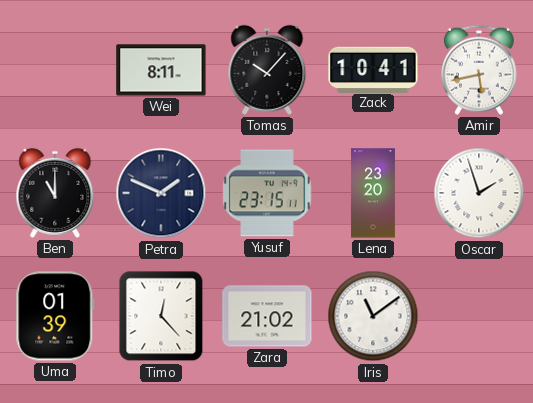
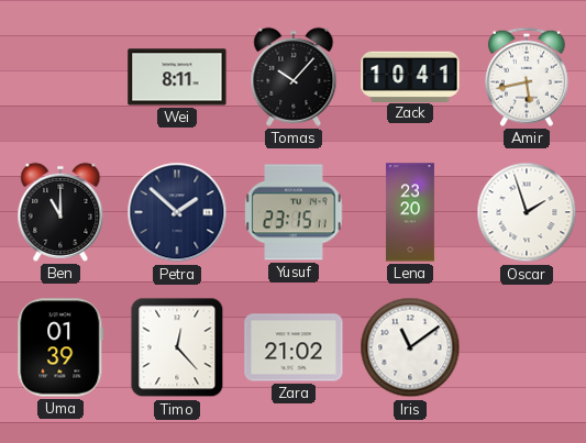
Petra: 1:49 -> 1:52 (177, 212)
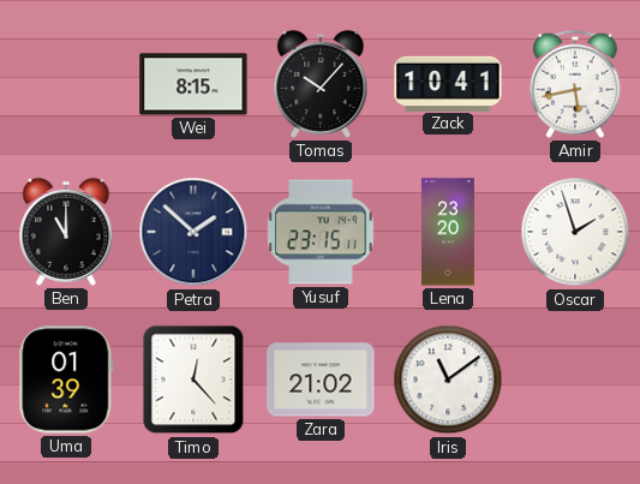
Wei: 8:11 -> 8:15 (193, 84)
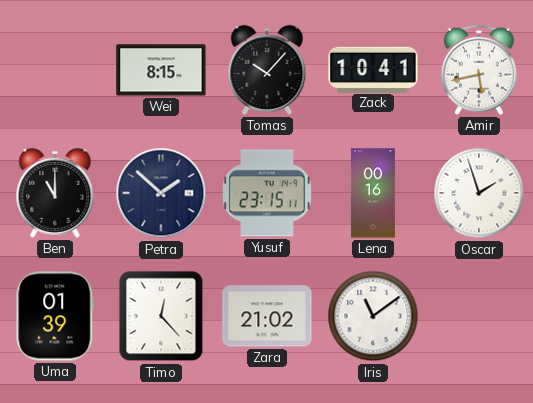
Lena: 23:20 -> 00:16 (373, 193)
